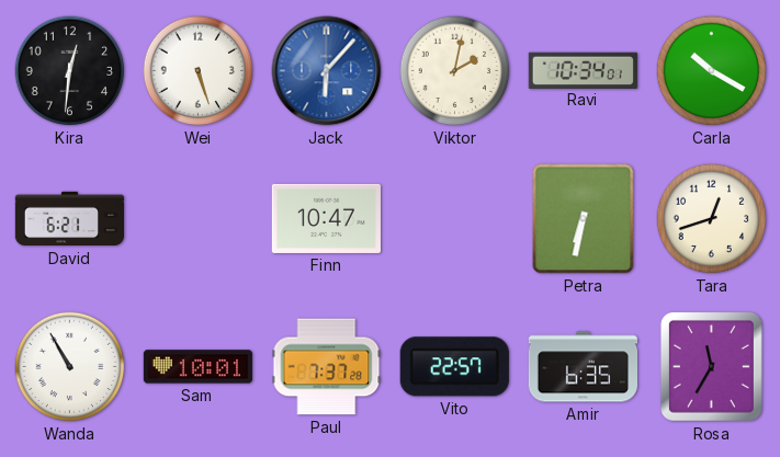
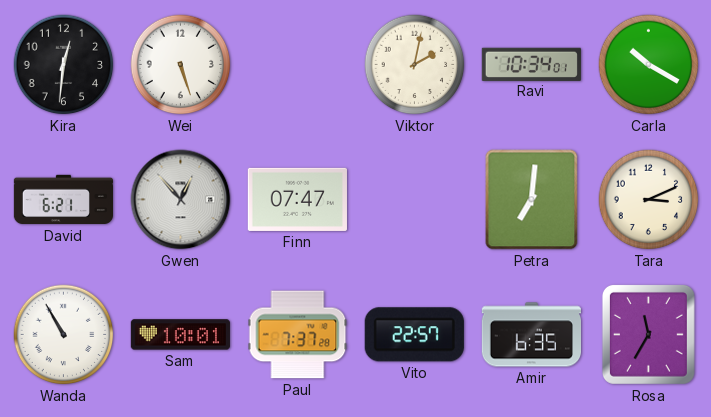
Jack: 6:07 -> none (327, 71)
Gwen: none -> 12:53 (181, 200)
Finn: 10:47 -> 07:47 (297, 199)
Petra: 6:32 -> 7:01 (532, 200)
Tara: 12:42 -> 3:11 (649, 200)
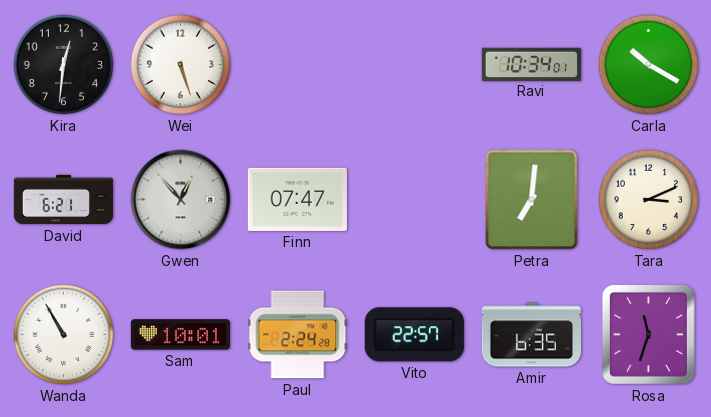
Viktor: 2:02 -> none (415, 65)
Paul: 7:37 -> 2:24 (298, 335)
Rosa: 11:35 -> 11:33 (648, 334)
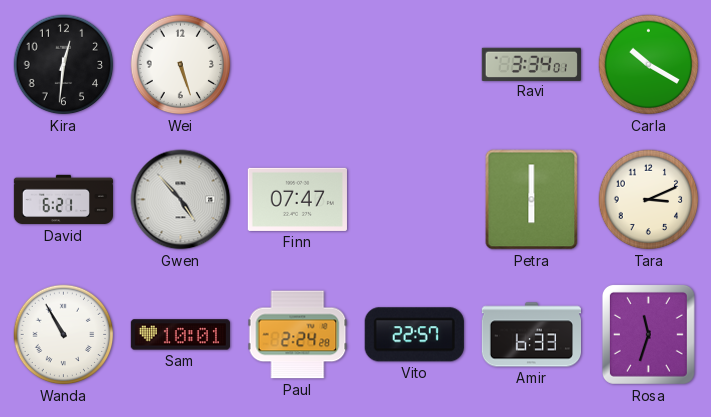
Ravi: 10:34 -> 3:34 (531, 64)
Gwen: 12:53 -> 4:53 (181, 200)
Petra: 7:01 -> 6:00 (532, 200)
Amir: 6:35 -> 6:33 (531, 335)
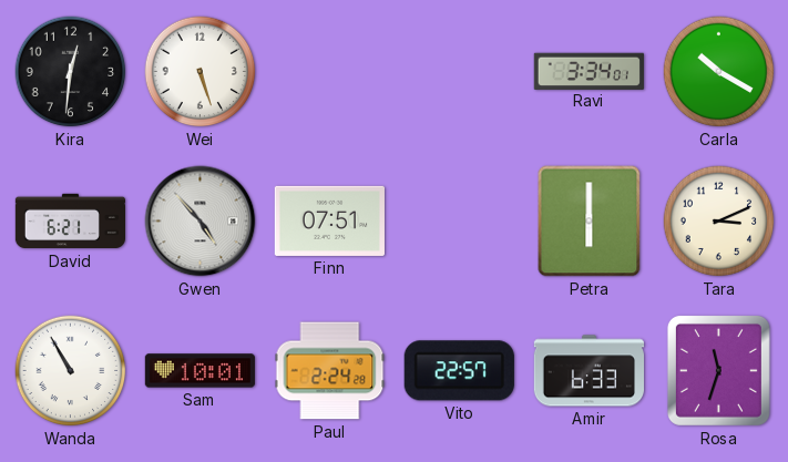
Finn: 07:47 -> 07:51 (329, 220)
